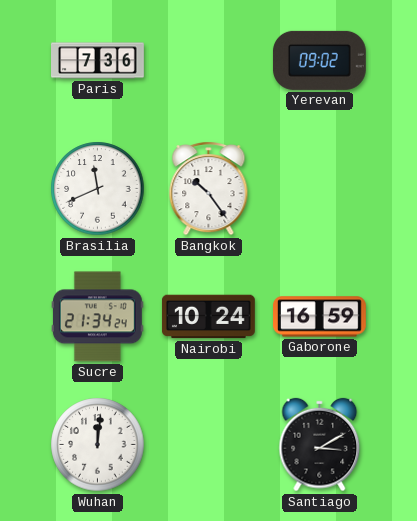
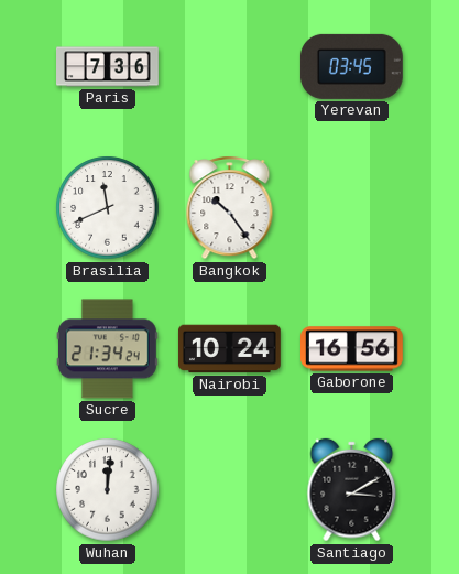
Yerevan: 09:02 -> 03:45 (351, 66)
Gaborone: 16:59 -> 16:56 (352, 349)
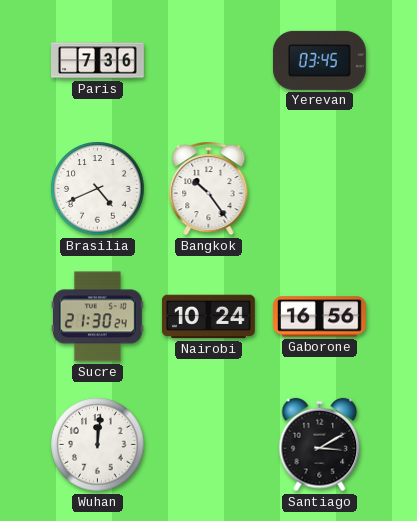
Brasilia: 11:41 -> 4:41 (98, 189)
Sucre: 21:34 -> 21:30 (97, 317)
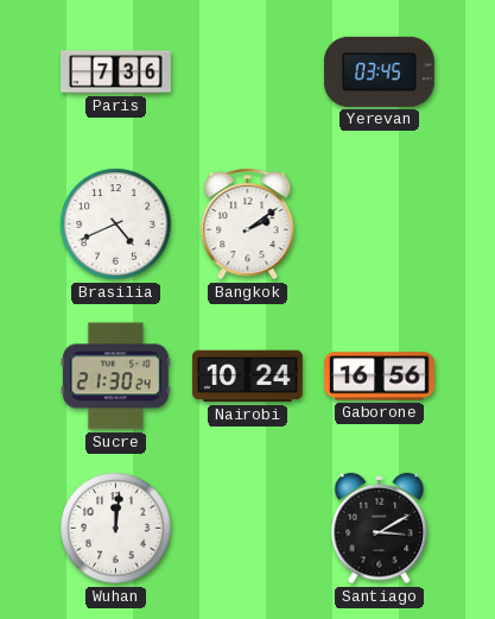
Bangkok: 10:24 -> 2:09 (248, 225)
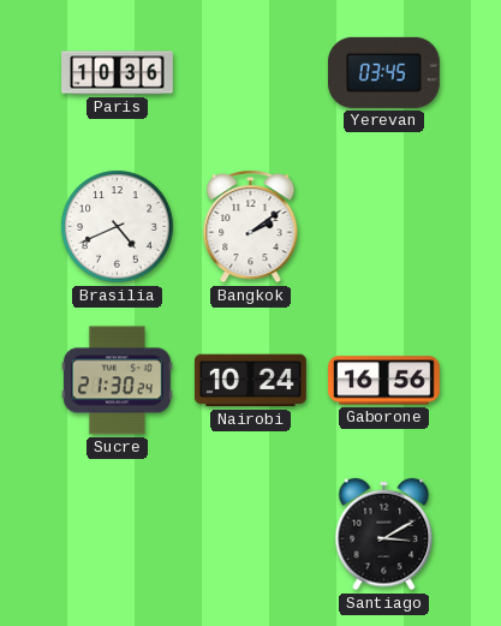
Paris: 7:36 -> 10:36 (118, 73)
Wuhan: 12:01 -> none (116, 529)
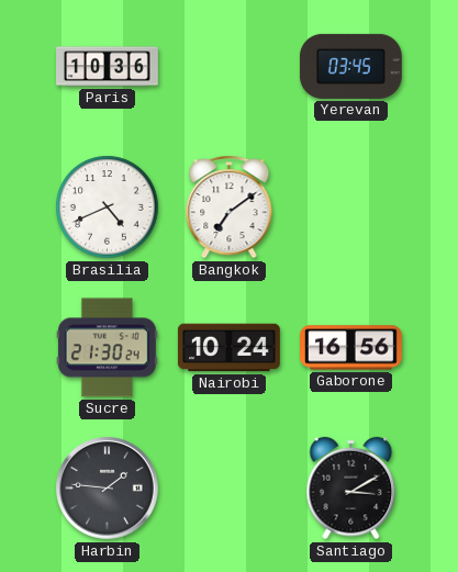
Bangkok: 2:09 -> 7:09 (230, 208)
Harbin: none -> 1:46 (108, 489)
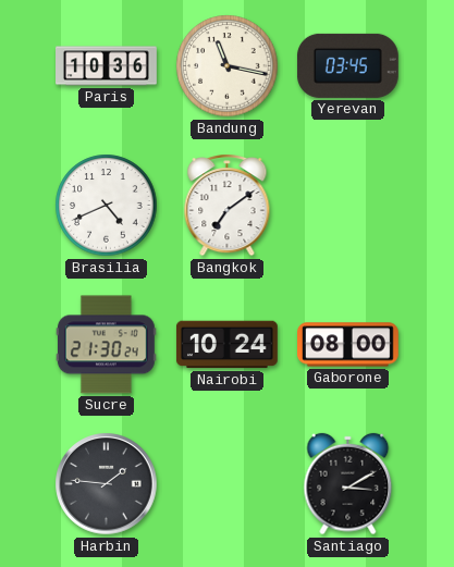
Bandung: none -> 11:17 (228, 66)
Gaborone: 16:56 -> 08:00 (348, 345)
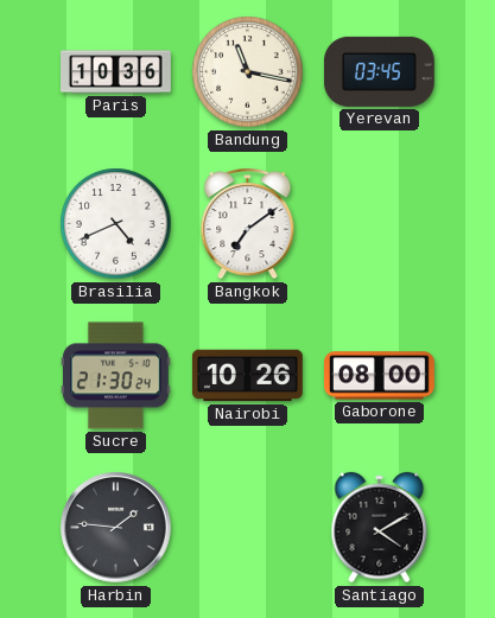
Nairobi: 10:24 -> 10:26 (247, 376)
Santiago: 3:10 -> 4:10 (380, 528)
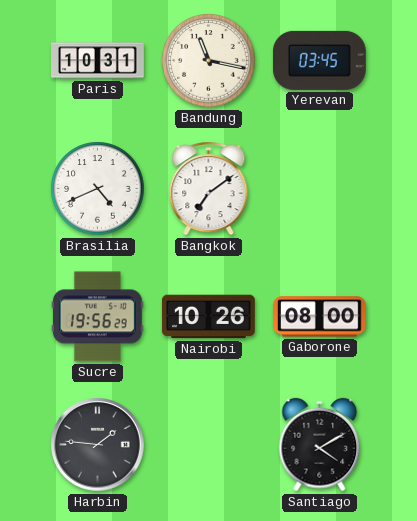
Paris: 10:36 -> 10:31 (98, 61)
Sucre: 21:30 -> 19:56 (97, 317)
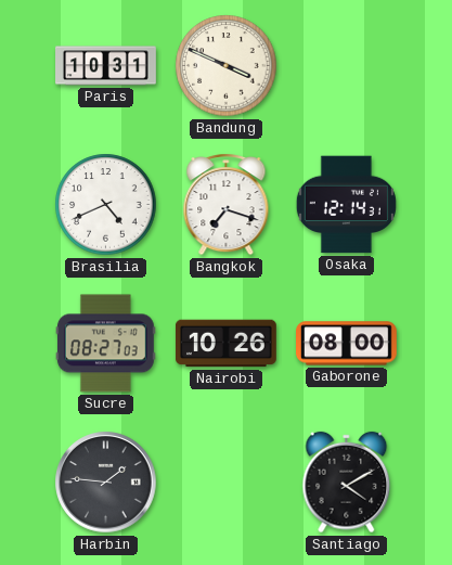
Bandung: 11:17 -> 3:49 (227, 66)
Yerevan: 03:45 -> none (319, 60)
Bangkok: 7:09 -> 7:18 (227, 205)
Osaka: none -> 12:14 (346, 205)
Sucre: 19:56 -> 08:27 (105, 344)
